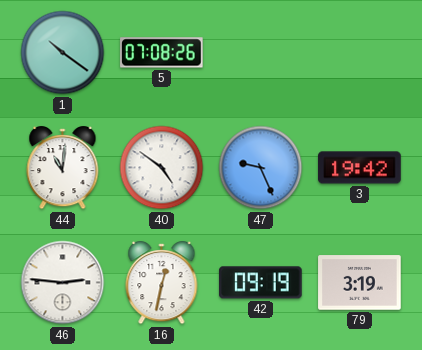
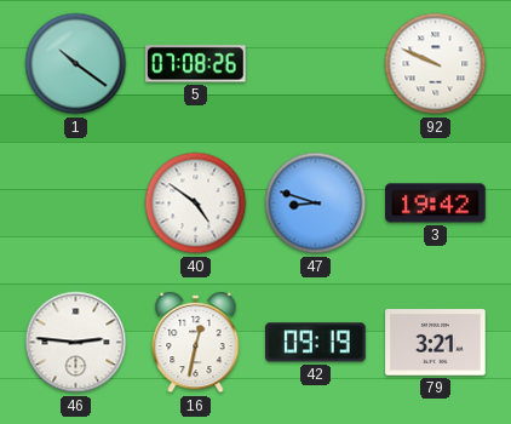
92: none -> 9:49 (436, 64)
44: 11:01 -> none (63, 169)
47: 9:26 -> 8:48 (316, 204)
79: 3:19 -> 3:21 (436, 343)
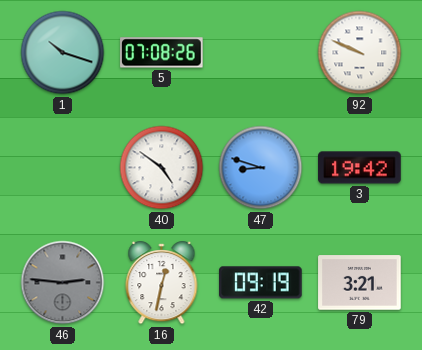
1: 10:21 -> 10:18 (63, 53)
46 dial: white -> grey (63, 283)
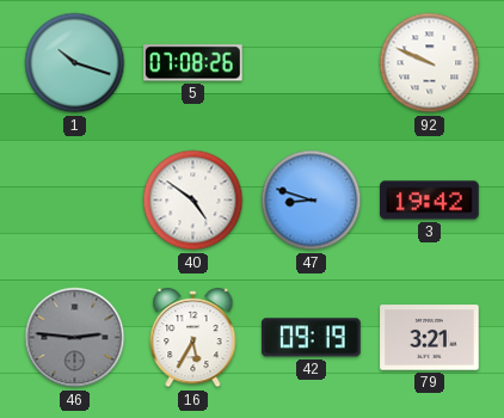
16: 12:32 -> 5:35 (193, 339)
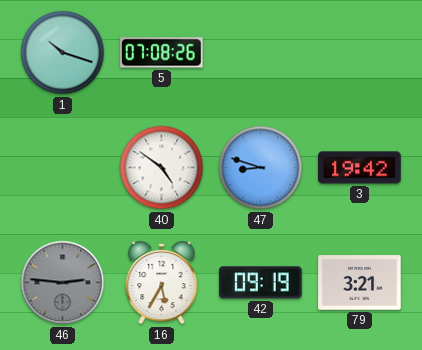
92: 9:49 -> none (430, 63)
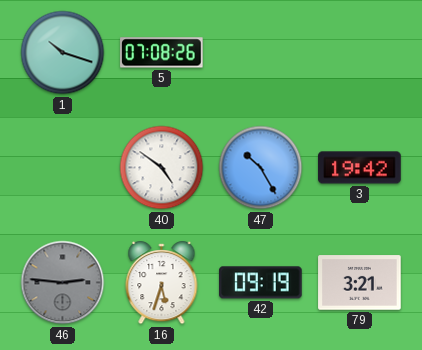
47: 8:48 -> 10:25 (261, 168)
16: 5:35 -> 5:33 (162, 284)
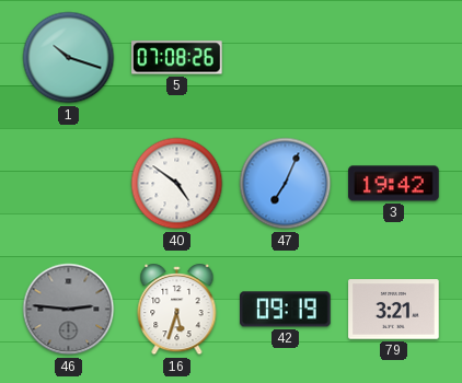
47: 10:25 -> 7:04 (286, 184)
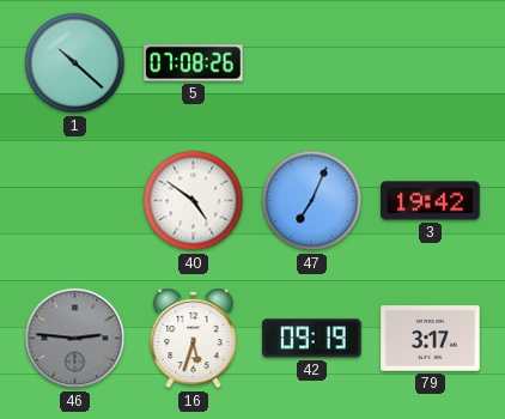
1: 10:18 -> 10:22 (75, 63)
79: 3:21 -> 3:17 (431, 339)
